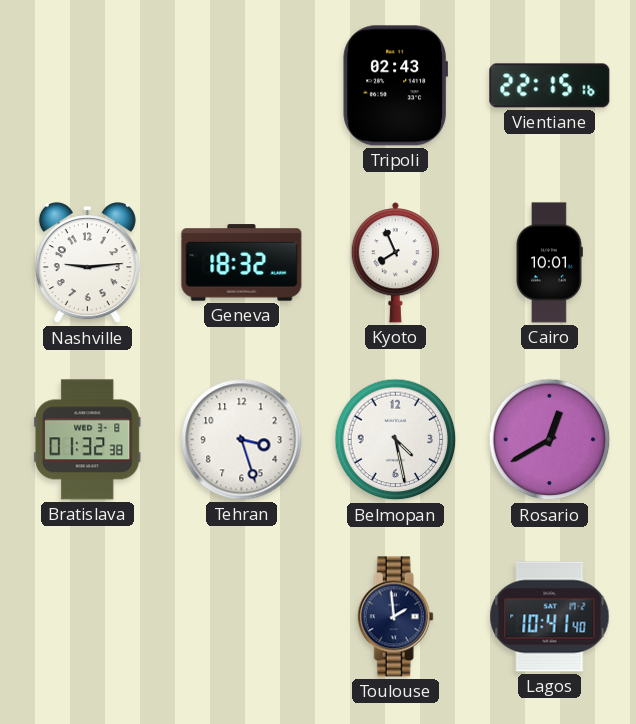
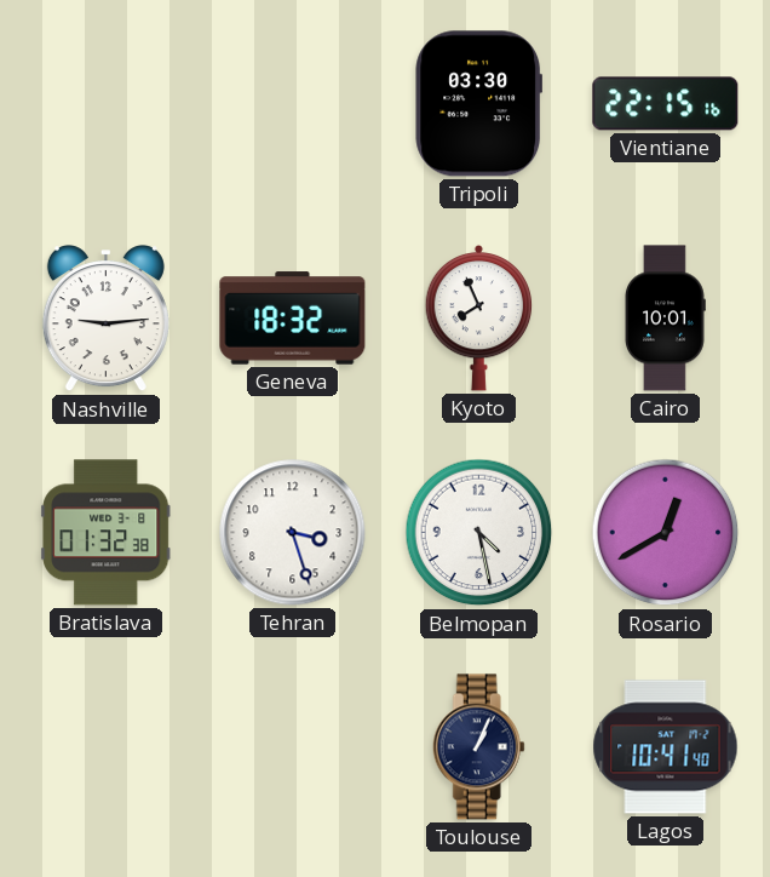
Tripoli: 02:43 -> 03:30 (478, 104)
Toulouse: 1:59 -> 1:04 (478, 747)
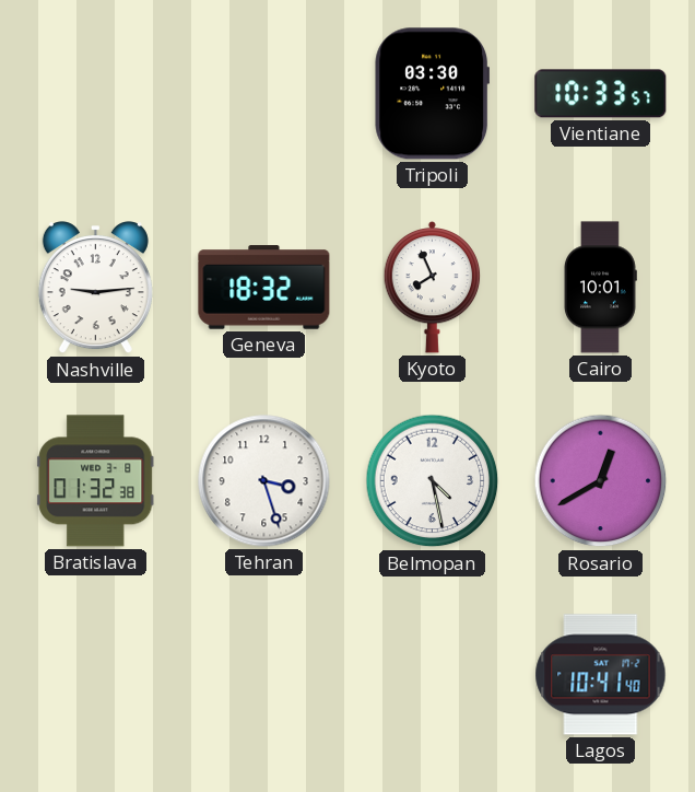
Vientiane: 22:15 -> 10:33 (601, 94)
Toulouse: 1:04 -> none (478, 747)
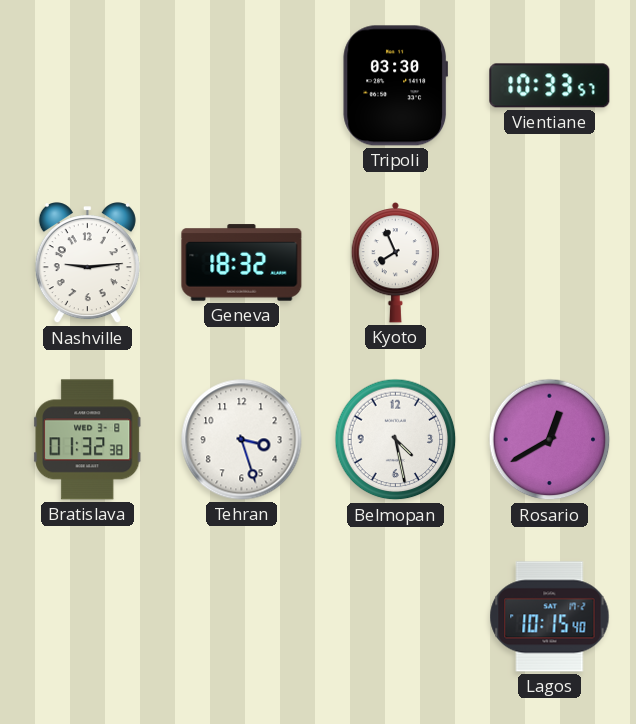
Cairo: 10:01 -> none (601, 288)
Lagos: 10:41 -> 10:15 (550, 617)
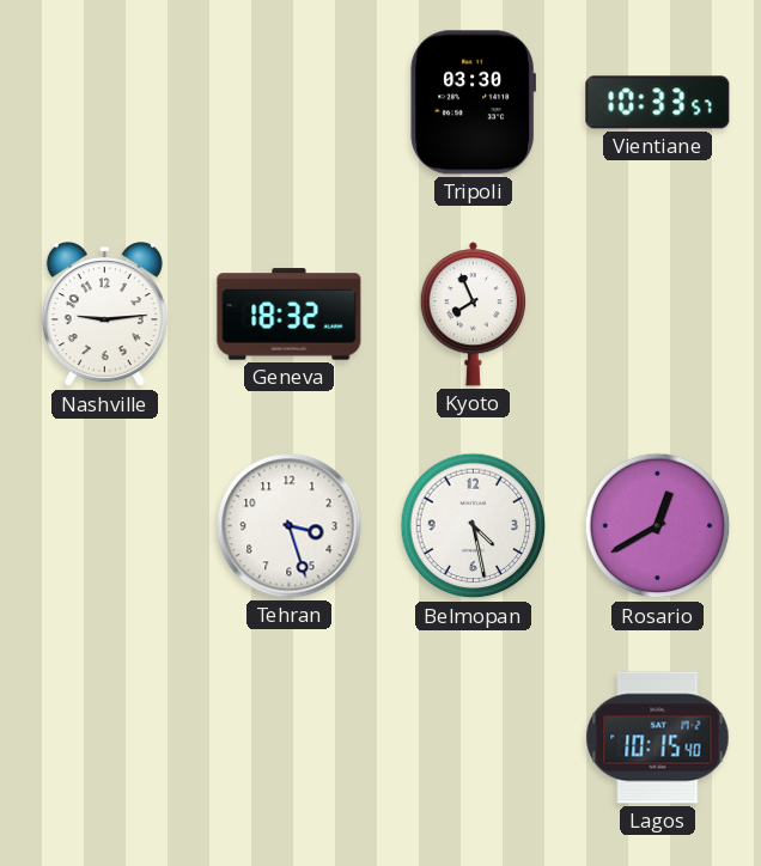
Bratislava: 01:32 -> none (88, 440)
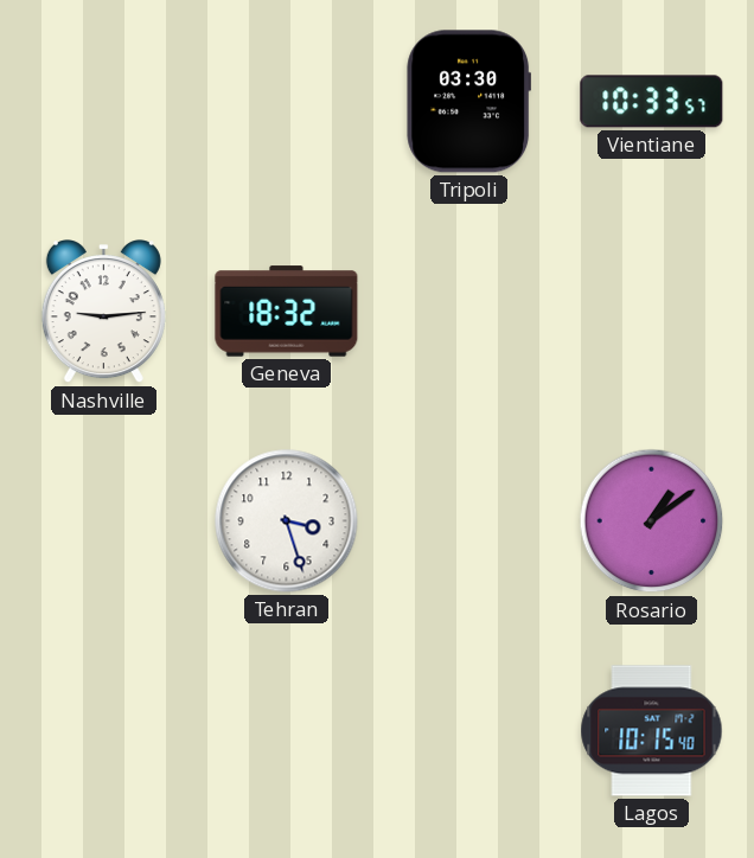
Kyoto: 7:56 -> none (474, 313)
Belmopan: 4:28 -> none (474, 526)
Rosario: 12:40 -> 1:09 (652, 521)
